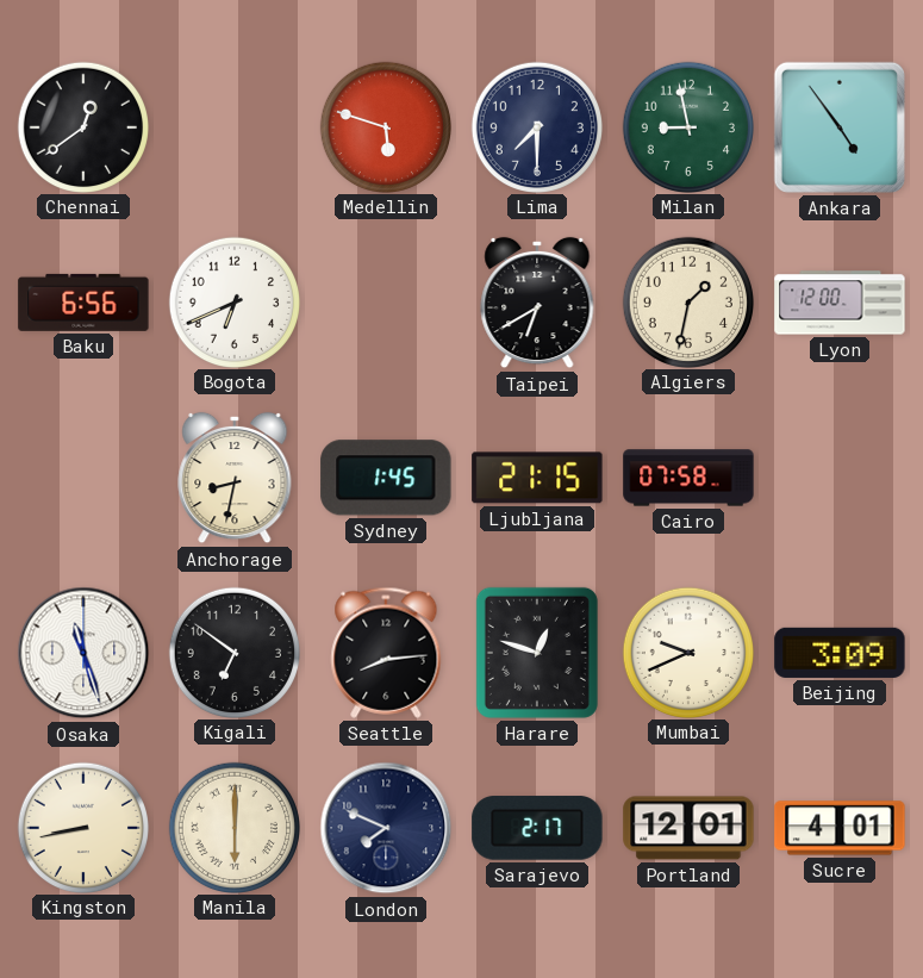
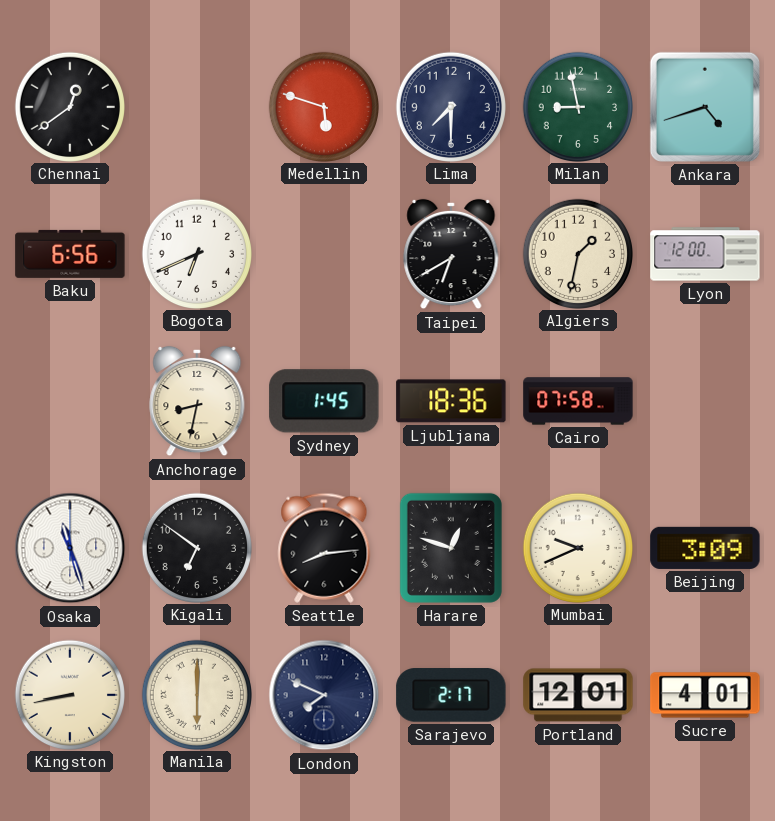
Ankara: 4:54 -> 4:42 (705, 107)
Ljubljana: 21:15 -> 18:36 (451, 401)
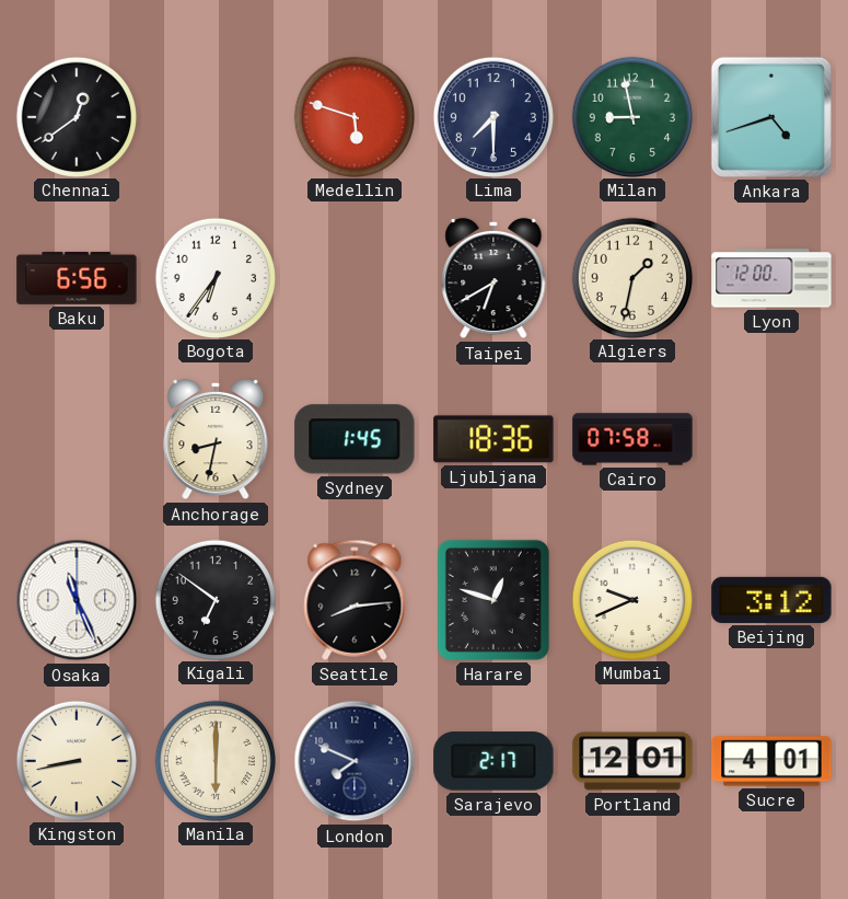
Bogota: 6:41 -> 6:36 (214, 277)
Osaka: 11:27 -> 11:26 (77, 600)
Beijing: 3:09 -> 3:12 (771, 600)
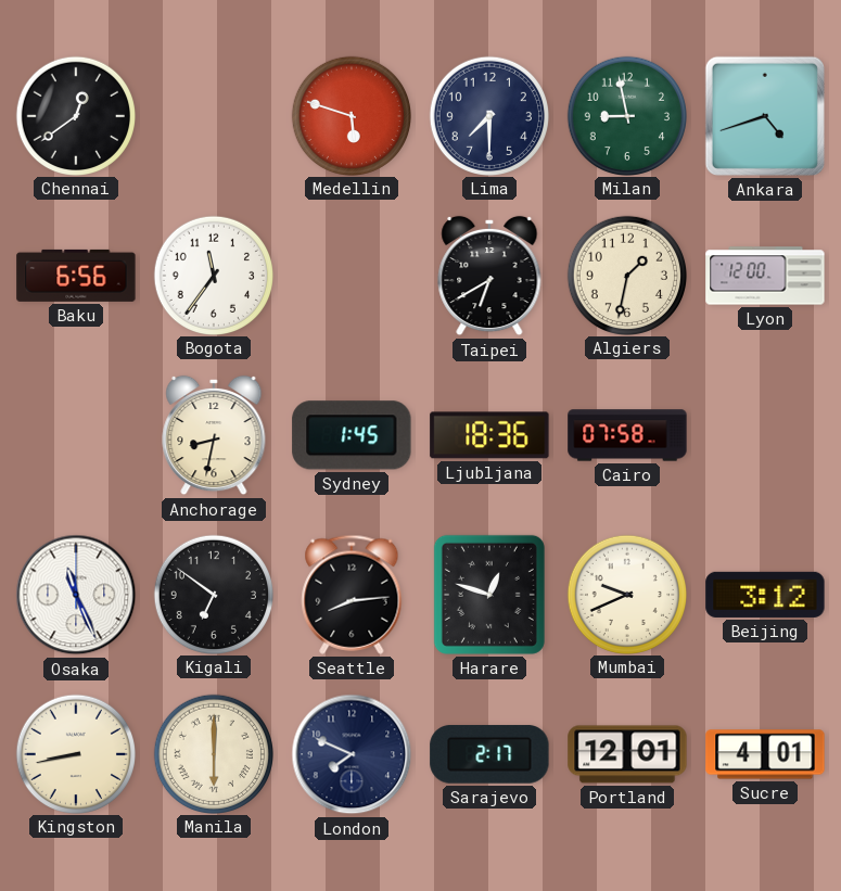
Bogota: 6:36 -> 11:36 (213, 275)
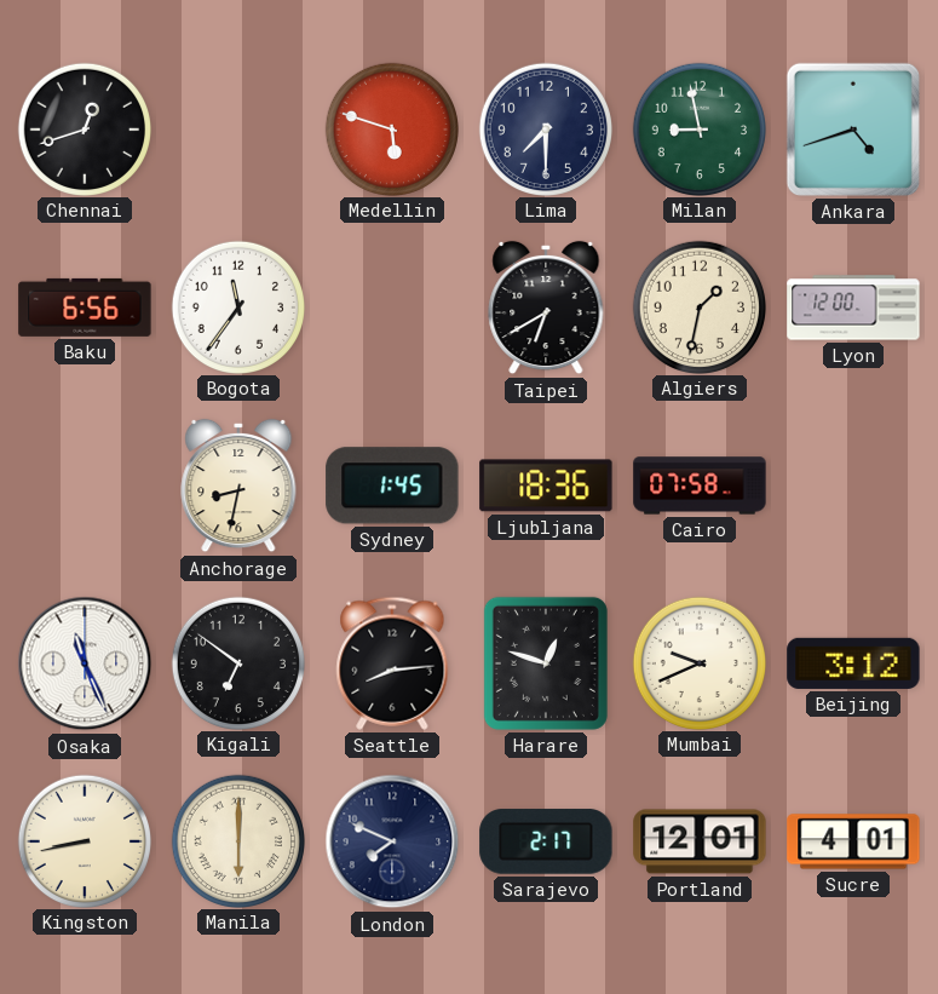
Chennai: 12:39 -> 12:42 (84, 128)
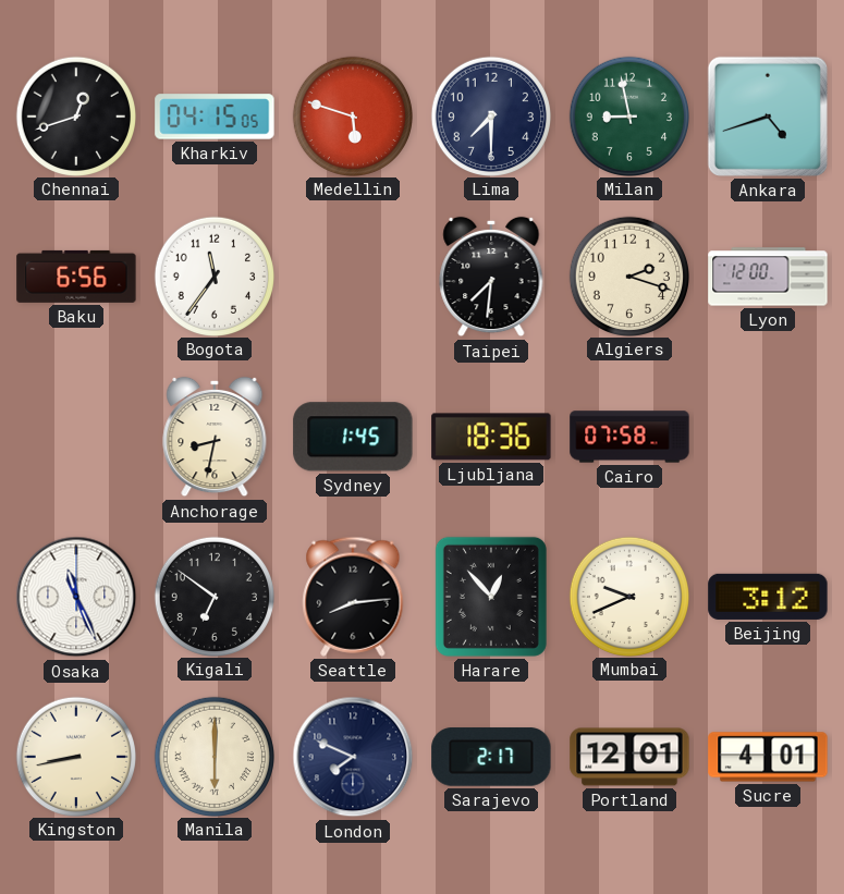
Kharkiv: none -> 04:15 (215, 117)
Taipei: 6:40 -> 7:31 (491, 277)
Algiers: 1:32 -> 2:18 (628, 275)
Harare: 12:48 -> 12:53 (491, 597)
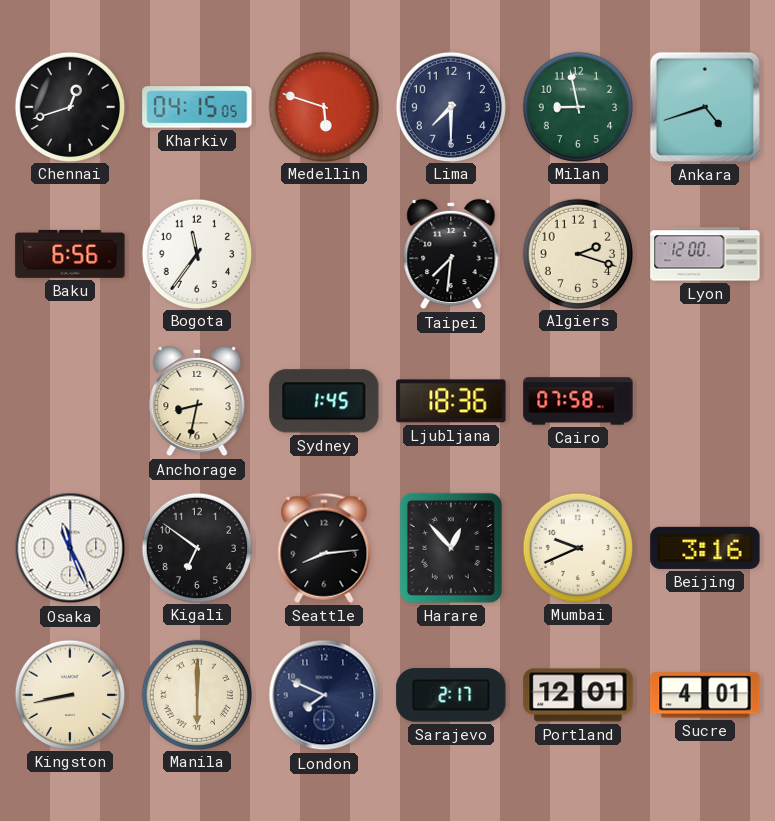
Beijing: 3:12 -> 3:16 (705, 548)
